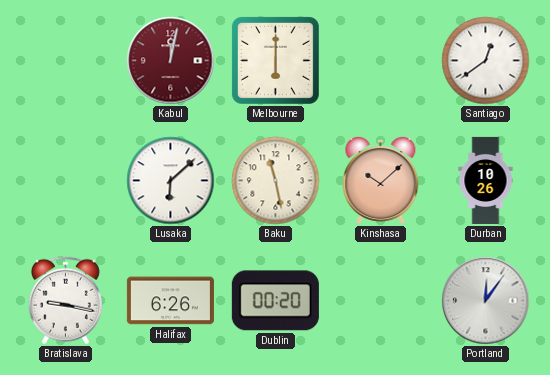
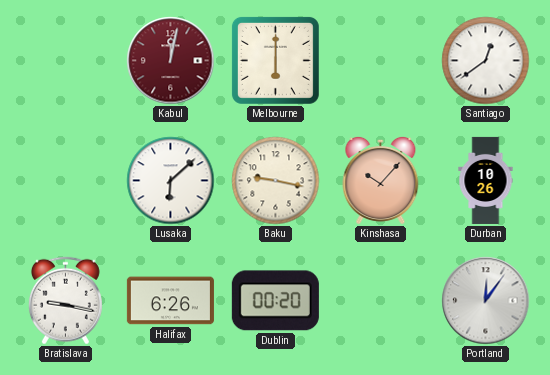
Baku: 11:28 -> 9:17 (276, 181)
Kinshasa: 10:08 -> 10:07 (381, 180)
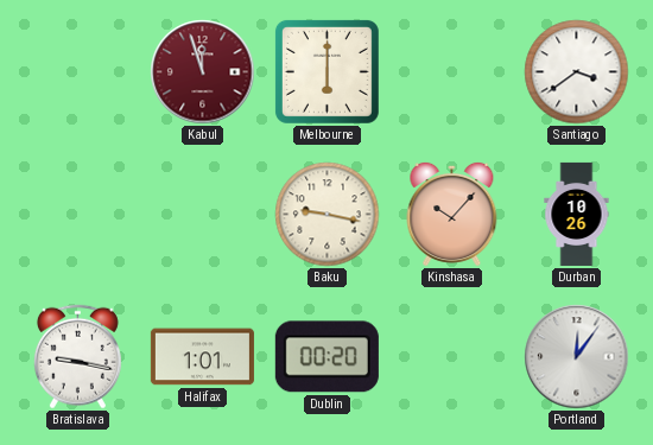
Kabul: 12:02 -> 11:57 (203, 72)
Santiago: 12:39 -> 3:39 (577, 72)
Lusaka: 6:08 -> none (171, 181)
Halifax: 6:26 -> 1:01 (202, 357)
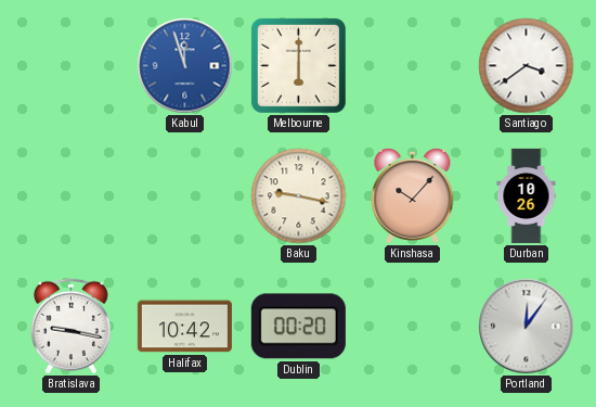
Kabul dial: burgundy -> blue (185, 66)
Halifax: 1:01 -> 10:42 (184, 327)
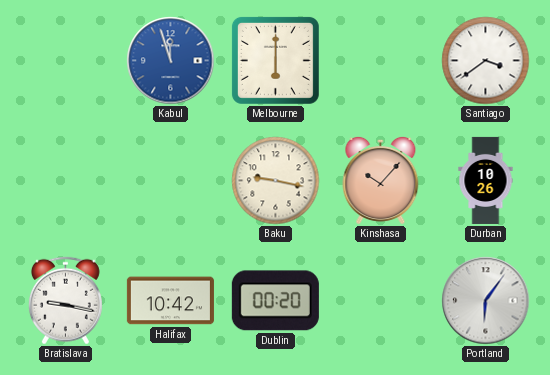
Portland: 12:06 -> 6:06 (486, 301)
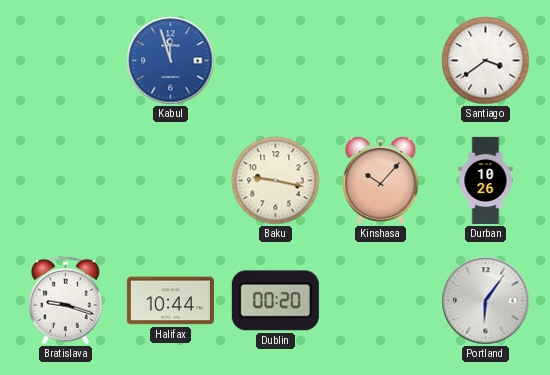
Melbourne: 6:00 -> none (275, 60)
Bratislava: 9:17 -> 9:18 (65, 301)
Halifax: 10:42 -> 10:44 (170, 301)
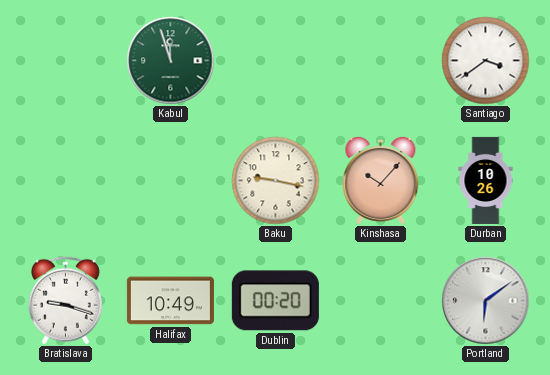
Kabul dial: blue -> green (171, 61)
Halifax: 10:44 -> 10:49 (170, 301)
Portland: 6:06 -> 6:09 (486, 301)
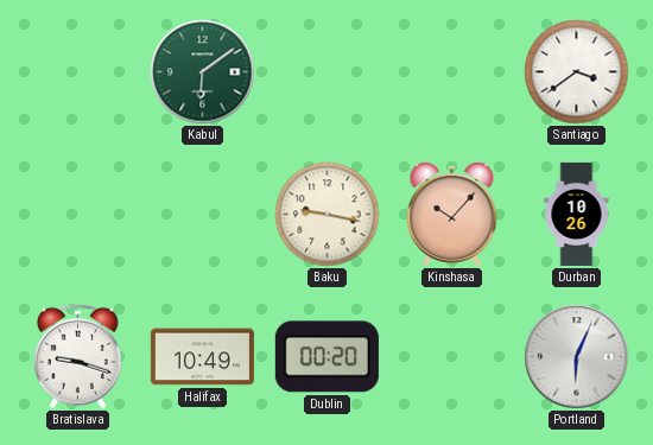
Kabul: 11:57 -> 6:09 (203, 72)
Portland: 6:09 -> 6:04 (577, 357)
